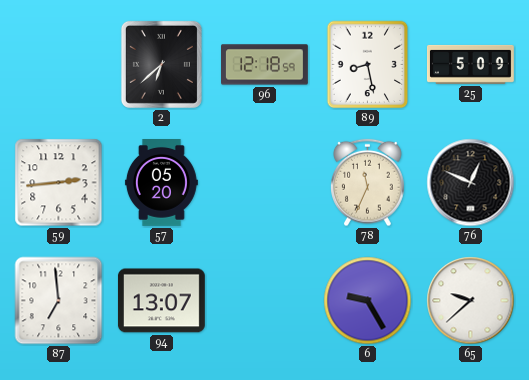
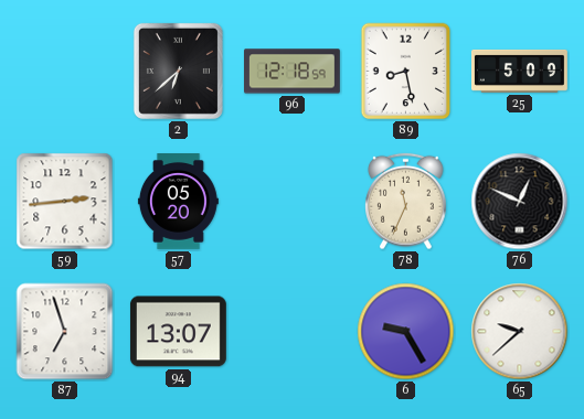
87: 6:59 -> 6:57 (65, 332)
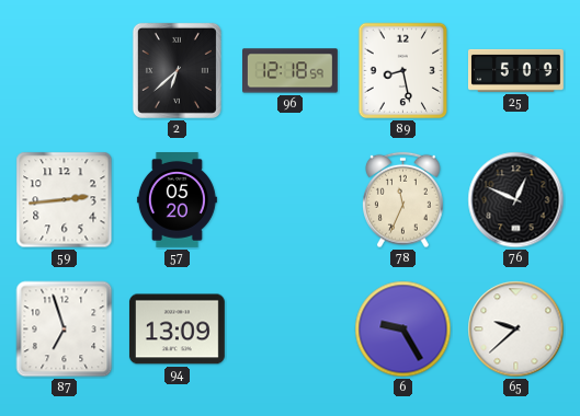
94: 13:07 -> 13:09 (177, 330)
